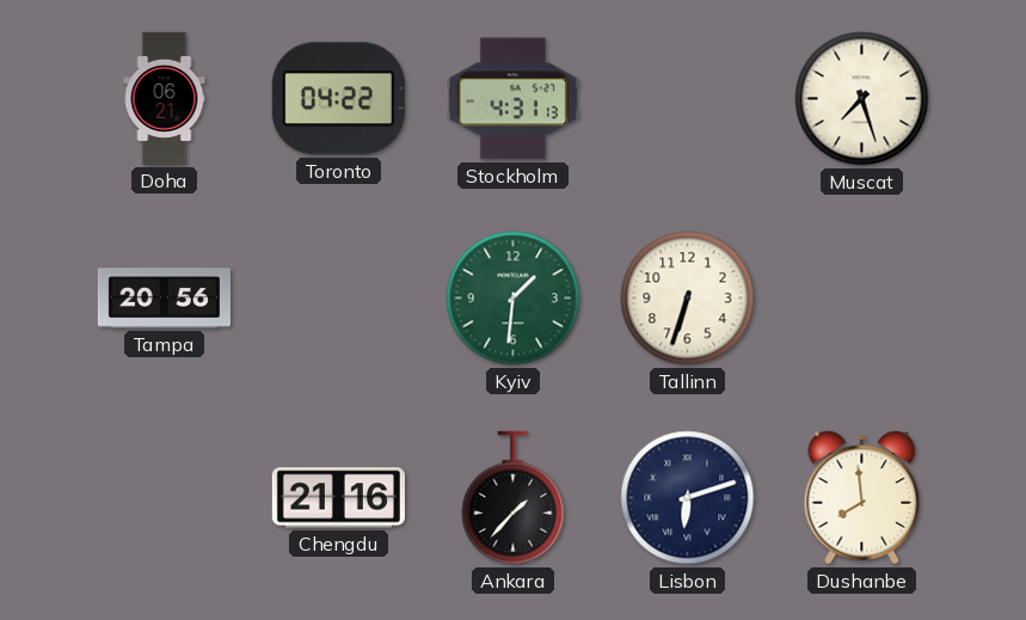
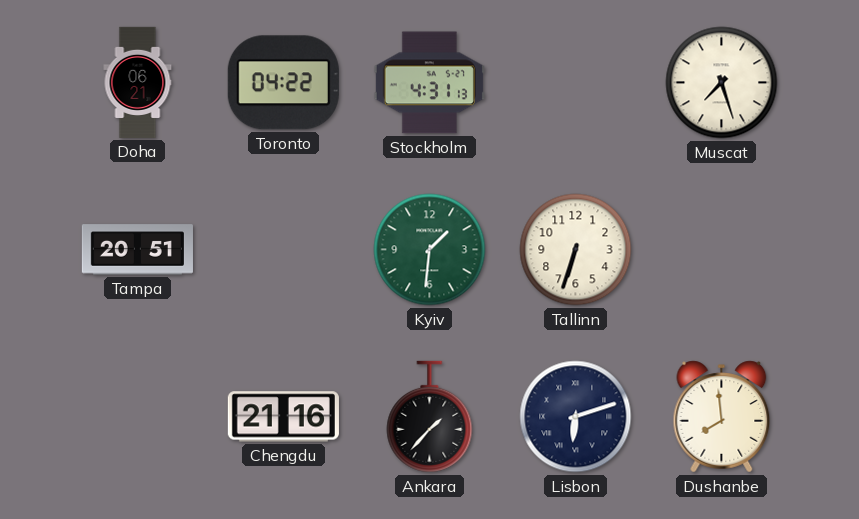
Tampa: 20:56 -> 20:51 (137, 250)
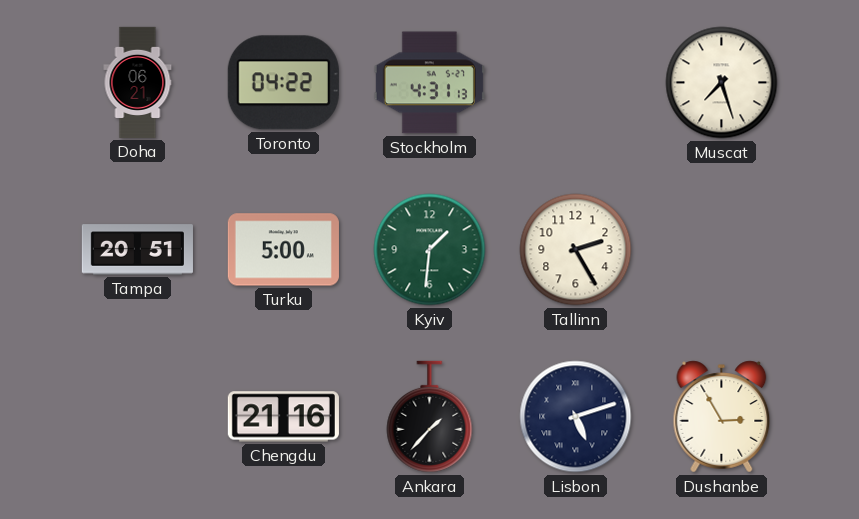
Turku: none -> 5:00 (283, 250)
Tallinn: 6:33 -> 2:25 (576, 250)
Lisbon: 6:12 -> 5:12 (576, 417)
Dushanbe: 7:59 -> 2:55 (722, 417)
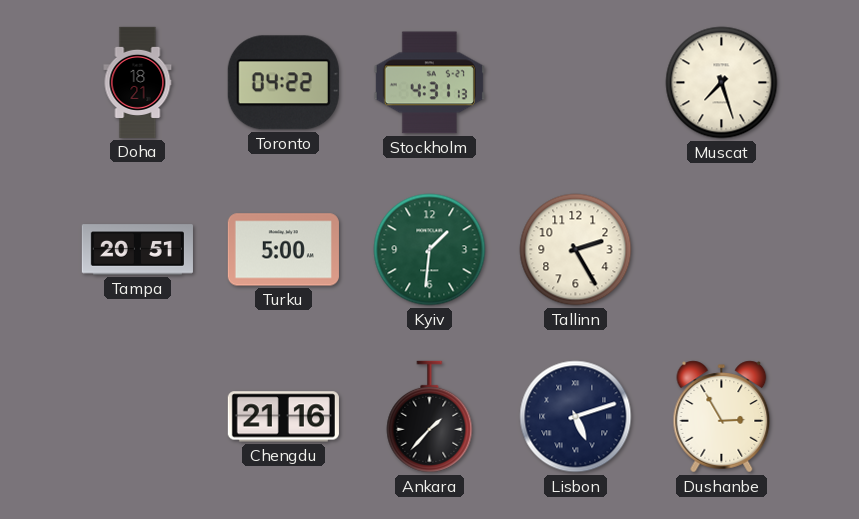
Doha: 06:21 -> 18:21 (138, 82)
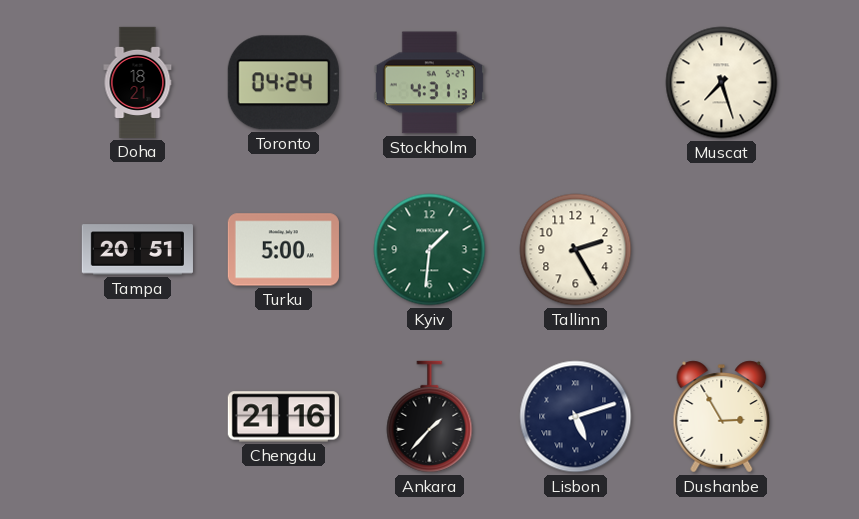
Toronto: 04:22 -> 04:24 (283, 83)
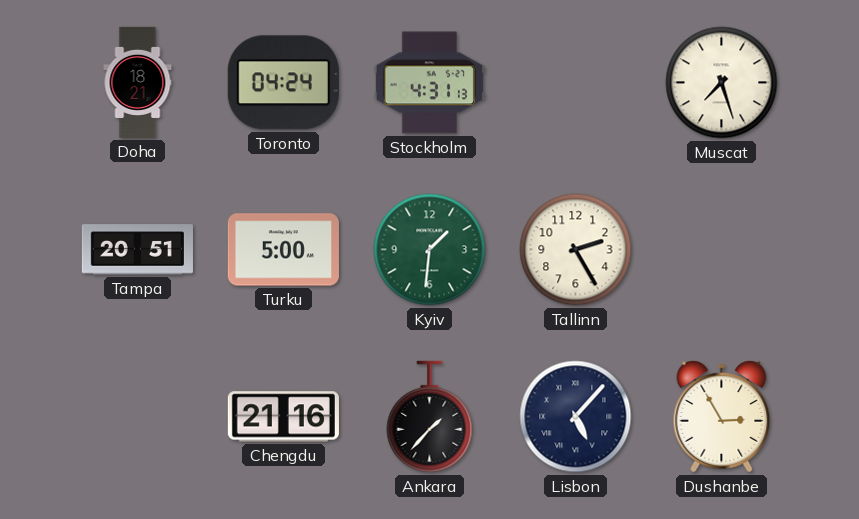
Lisbon: 5:12 -> 5:07 (576, 417)
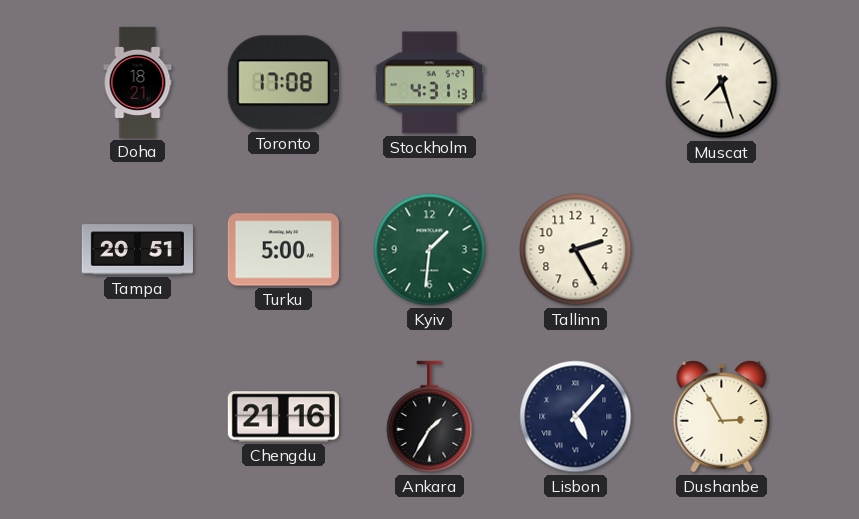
Toronto: 04:24 -> 17:08 (283, 83)
Ankara: 1:37 -> 1:35 (430, 417)
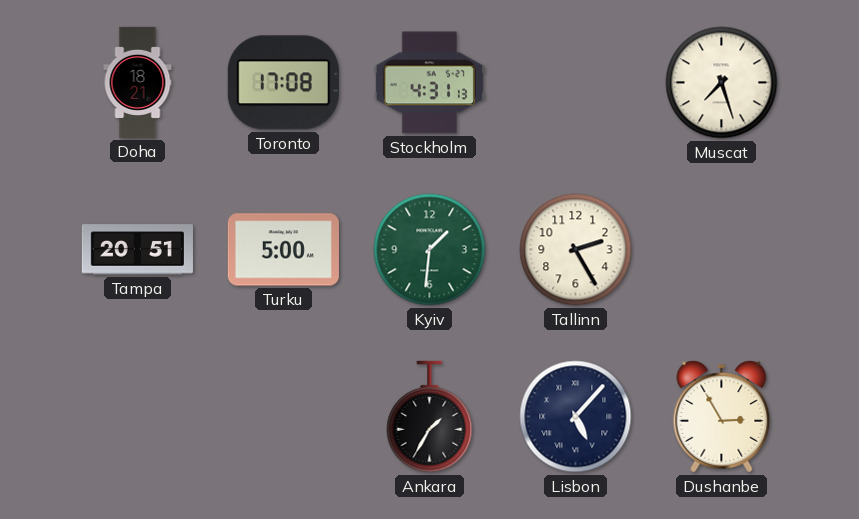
Chengdu: 21:16 -> none (283, 417)
